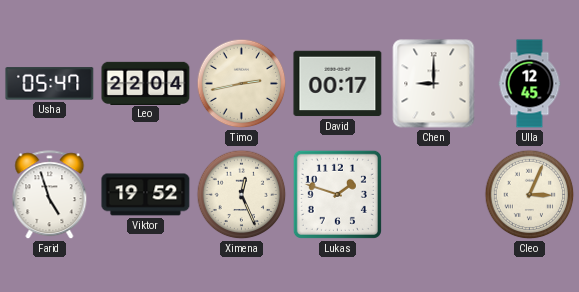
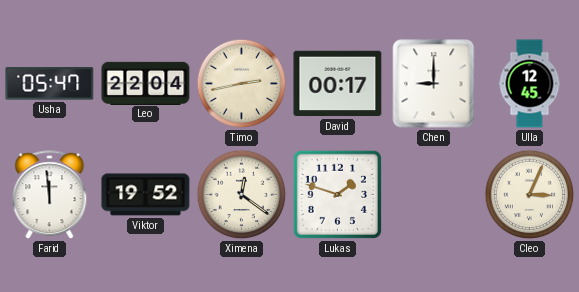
Farid: 4:57 -> 11:59 (50, 195)
Ximena: 12:26 -> 12:21 (242, 195)
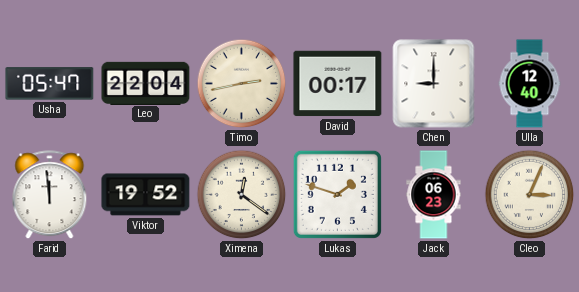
Ulla: 12:45 -> 12:40 (530, 84)
Jack: none -> 06:23 (434, 195)
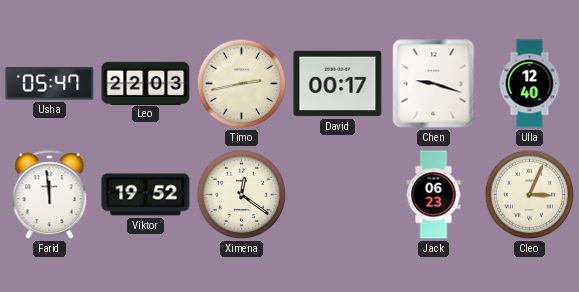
Leo: 22:04 -> 22:03 (146, 83)
Chen: 9:00 -> 9:18 (434, 84)
Lukas: 1:48 -> none (337, 194)
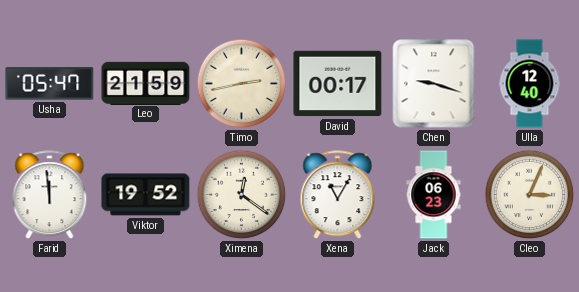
Leo: 22:03 -> 21:59 (146, 83)
Xena: none -> 11:05 (338, 195)
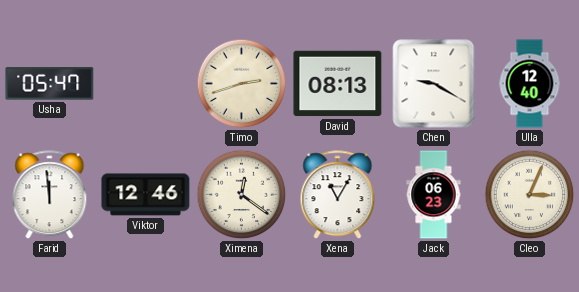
Leo: 21:59 -> none (146, 83)
Timo: 2:43 -> 2:42 (242, 84)
David: 00:17 -> 08:13 (338, 84)
Chen: 9:18 -> 9:20 (434, 84)
Viktor: 19:52 -> 12:46 (146, 195)
